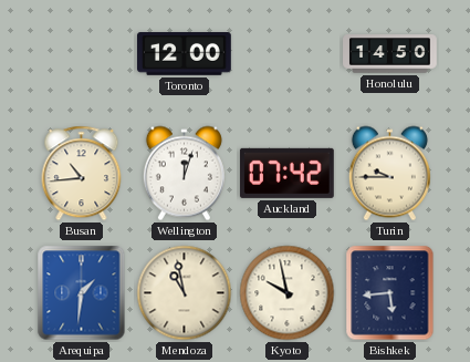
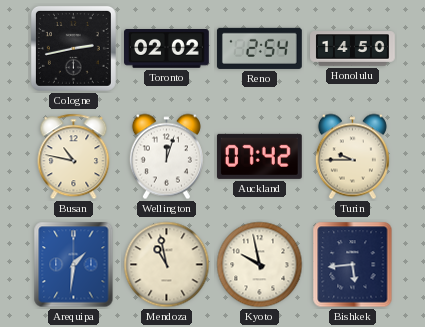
Cologne: none -> 2:43 (73, 48)
Toronto: 12:00 -> 02:02 (167, 49)
Reno: none -> 2:54 (260, 48)
Busan: 10:44 -> 10:47 (74, 157)
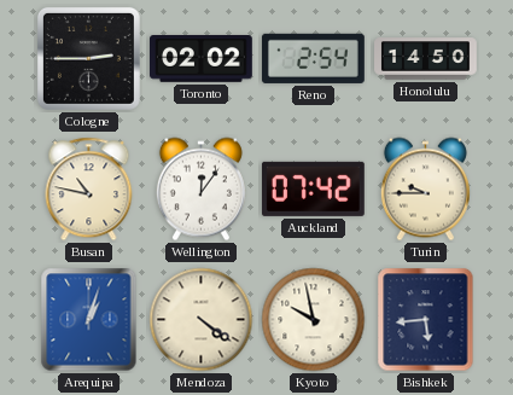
Cologne: 2:43 -> 2:45 (88, 58)
Wellington: 12:03 -> 12:06 (200, 190)
Arequipa: 1:31 -> 1:03 (89, 320)
Mendoza: 10:58 -> 4:21 (202, 320)
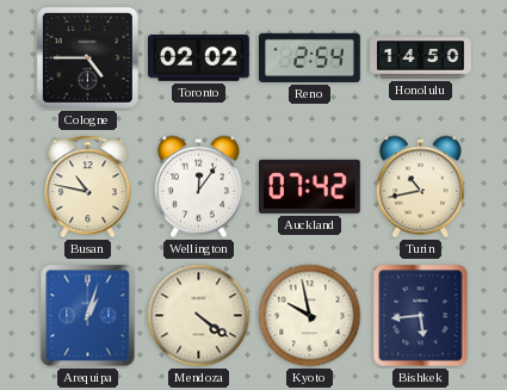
Cologne: 2:45 -> 4:45 (87, 57)
Turin: 9:45 -> 10:43 (420, 187)
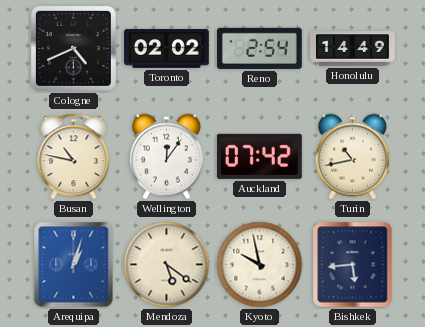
Cologne: 4:45 -> 4:41 (73, 48)
Honolulu: 14:50 -> 14:49 (353, 49)
Mendoza: 4:21 -> 5:21 (167, 265)
